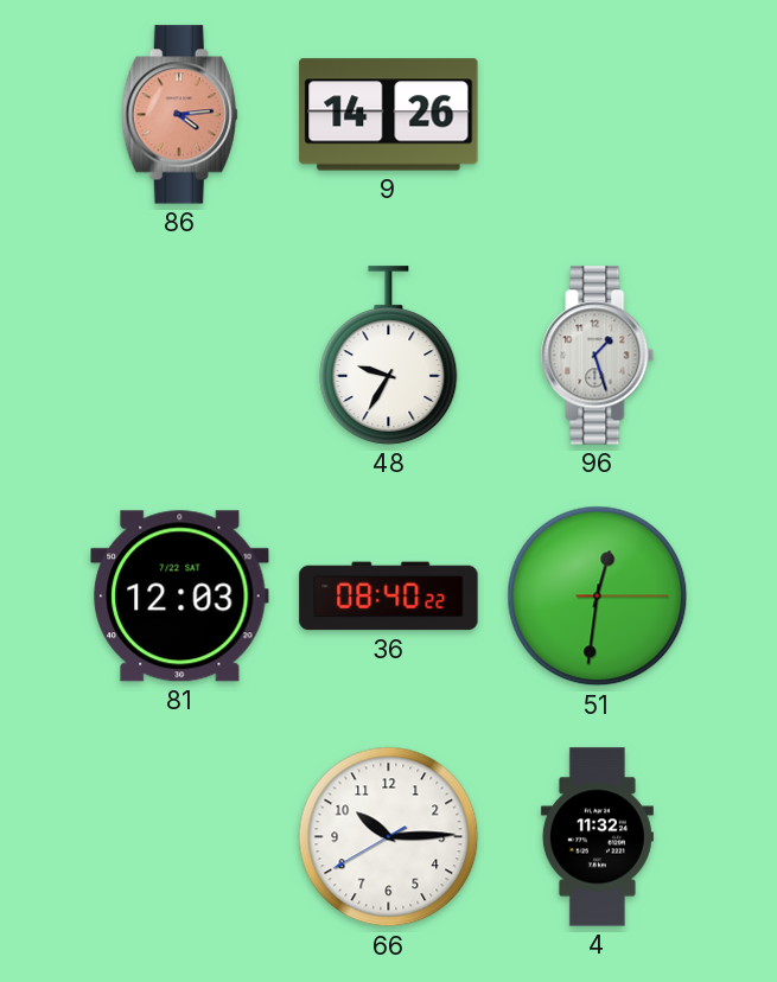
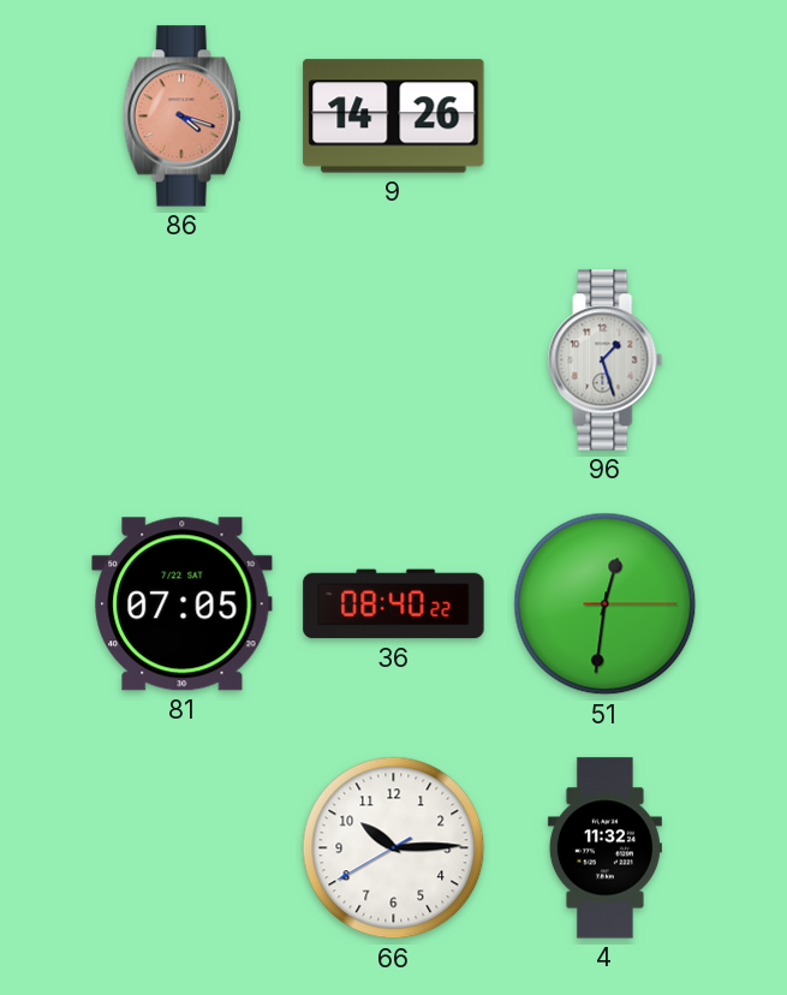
86: 4:14 -> 4:18 (181, 117)
48: 9:35 -> none (389, 356)
81: 12:03 -> 07:05 (183, 604)
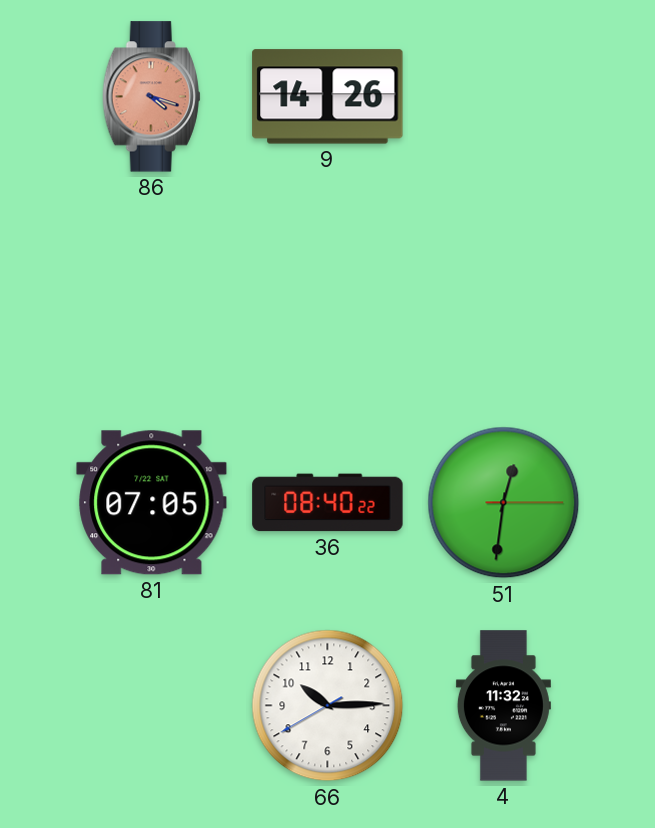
96: 1:27 -> none (606, 361)
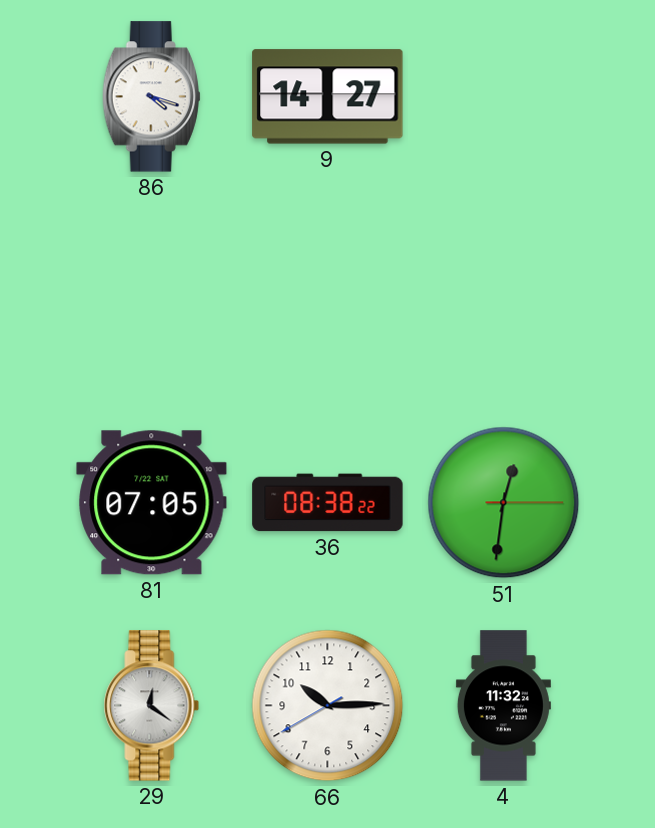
86 dial: salmon -> white (151, 97)
9: 14:26 -> 14:27 (328, 97)
36: 08:40 -> 08:38 (328, 503)
29: none -> 12:21 (152, 706)
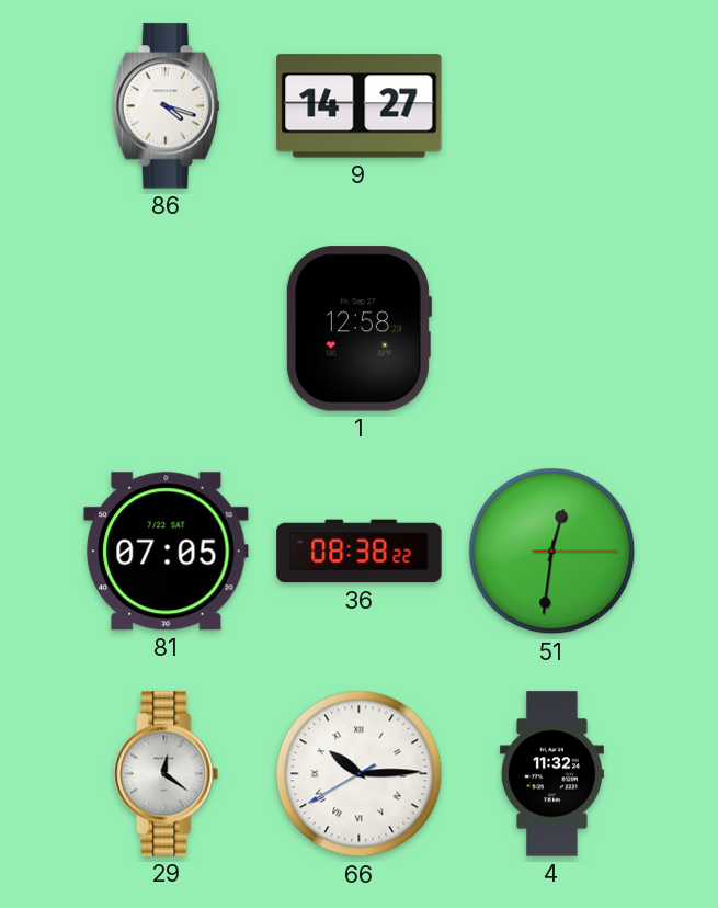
1: none -> 12:58 (358, 329)
66 numerals: Arabic -> Roman (360, 774)
